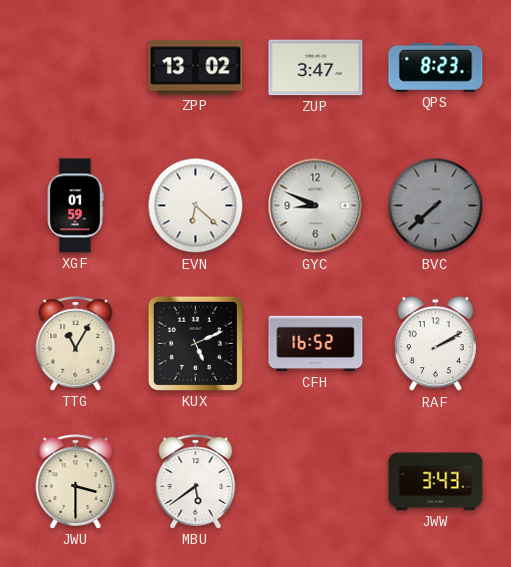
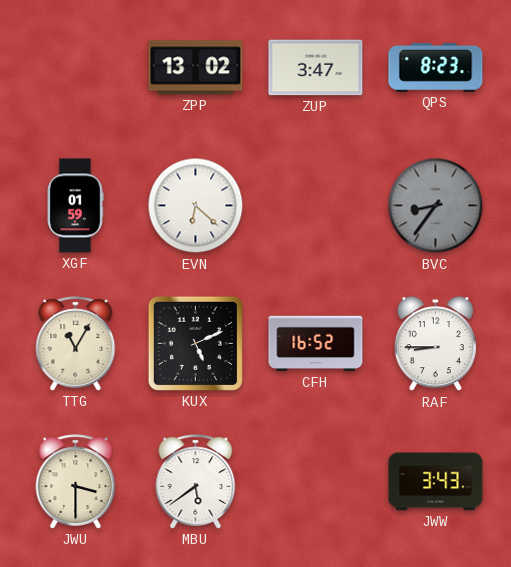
GYC: 8:49 -> none (316, 206)
BVC: 7:38 -> 8:36 (436, 206)
RAF: 2:10 -> 8:45 (435, 344)
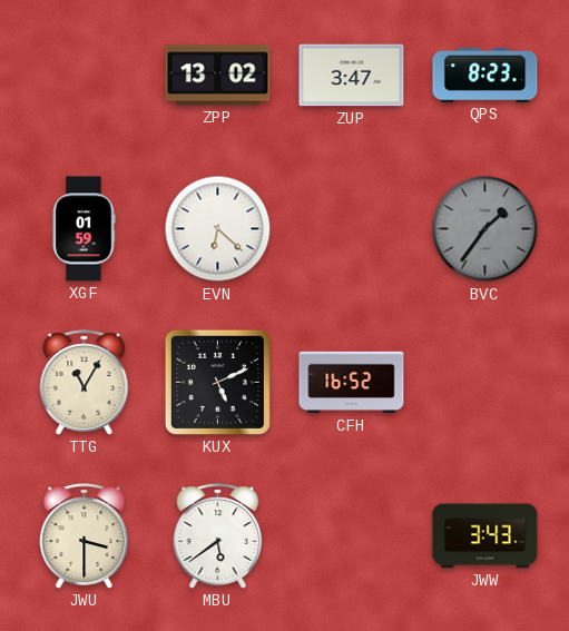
BVC: 8:36 -> 1:36 (485, 229)
RAF: 8:45 -> none (435, 344)
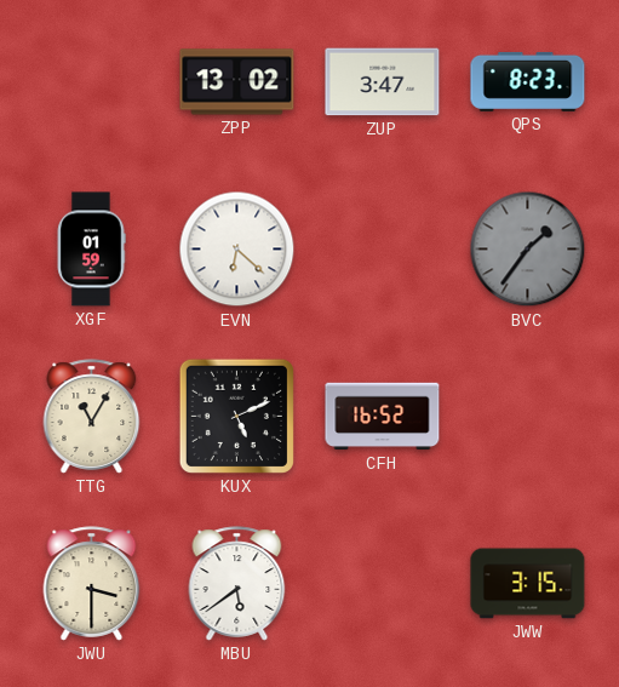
JWW: 3:43 -> 3:15 (528, 584)
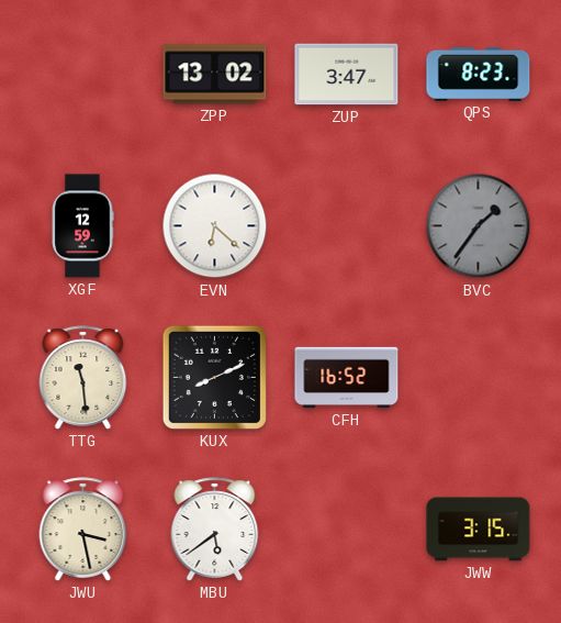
XGF: 01:59 -> 12:59 (82, 226)
TTG: 11:05 -> 11:29 (83, 378)
KUX: 5:11 -> 8:11 (214, 377)
JWU: 3:30 -> 3:28 (83, 530)
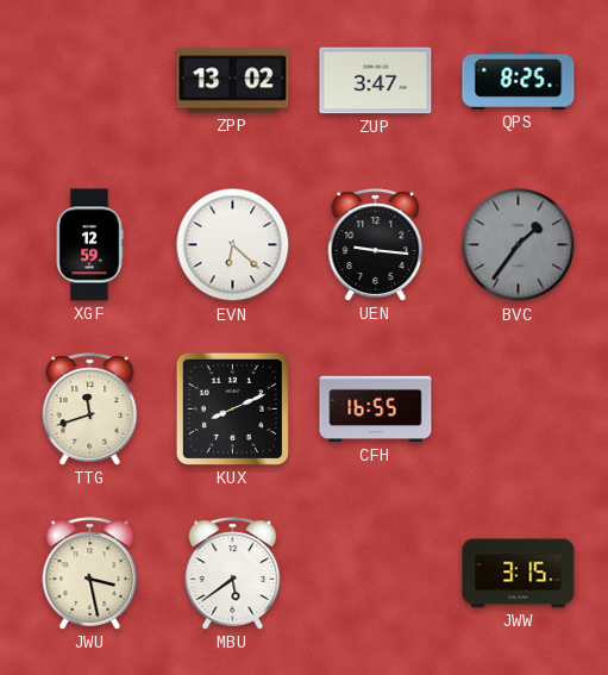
QPS: 8:23 -> 8:25 (519, 80)
UEN: none -> 9:16 (376, 245)
TTG: 11:29 -> 11:42 (90, 410)
CFH: 16:52 -> 16:55 (376, 410)
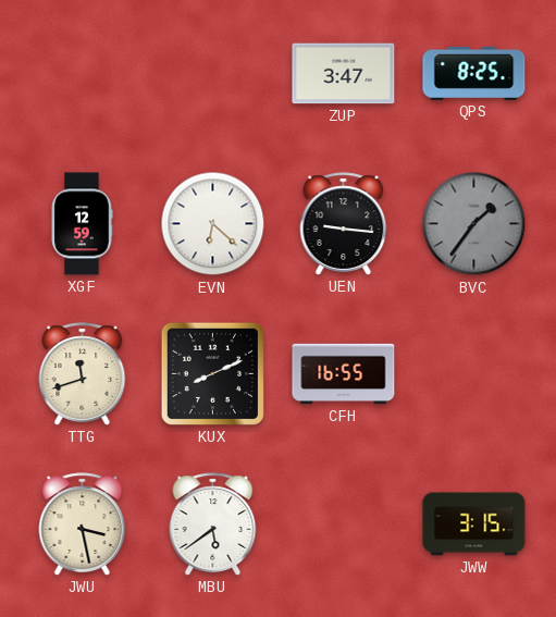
ZPP: 13:02 -> none (233, 81)
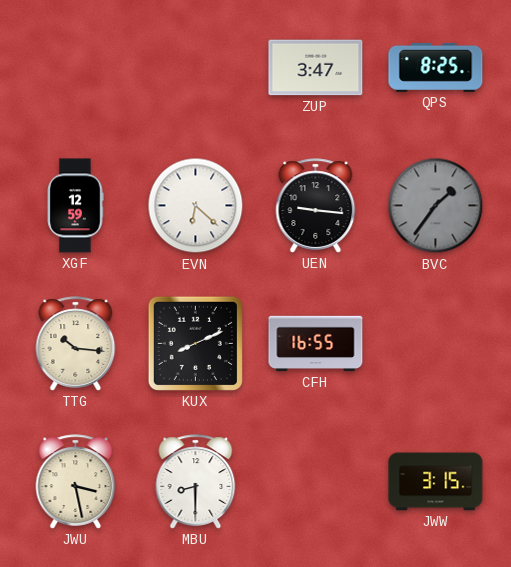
TTG: 11:42 -> 10:16 (76, 344)
MBU: 5:39 -> 8:30 (196, 482)
